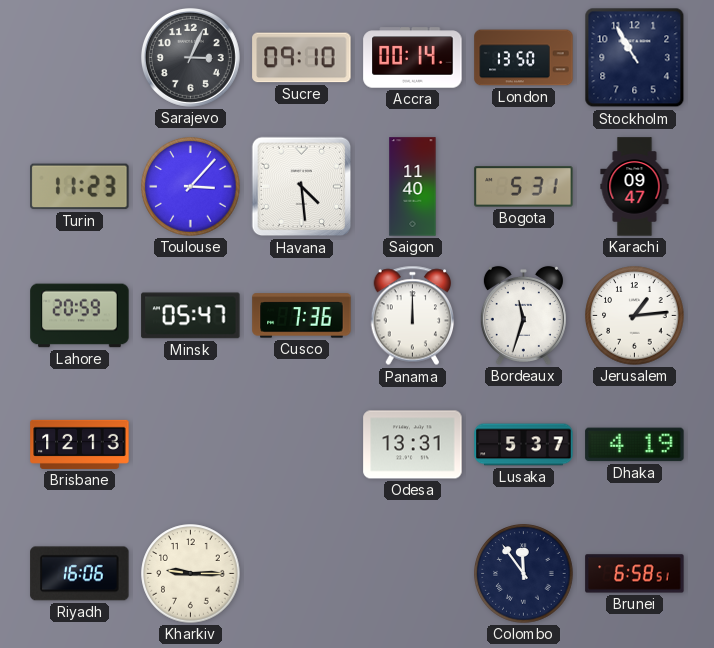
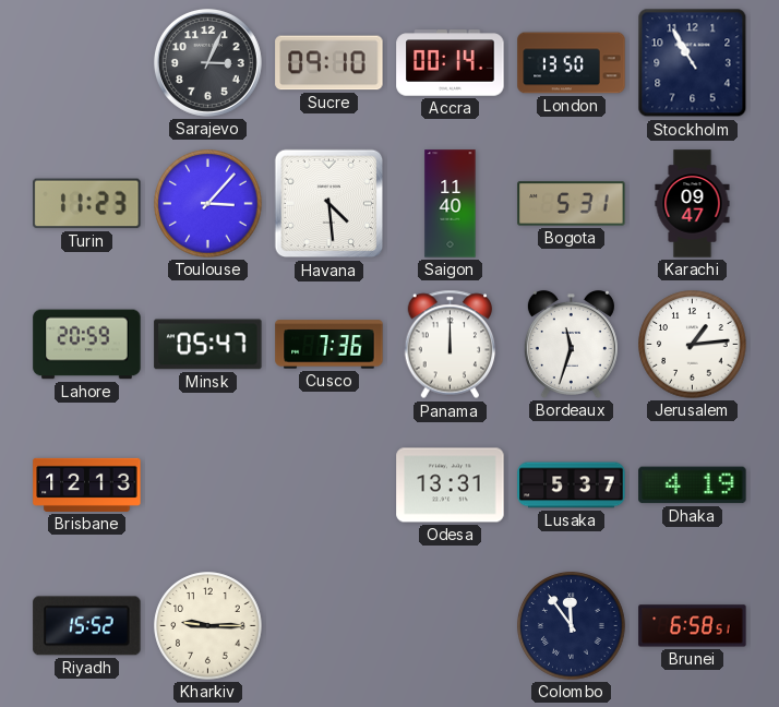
Riyadh: 16:06 -> 15:52 (87, 626)
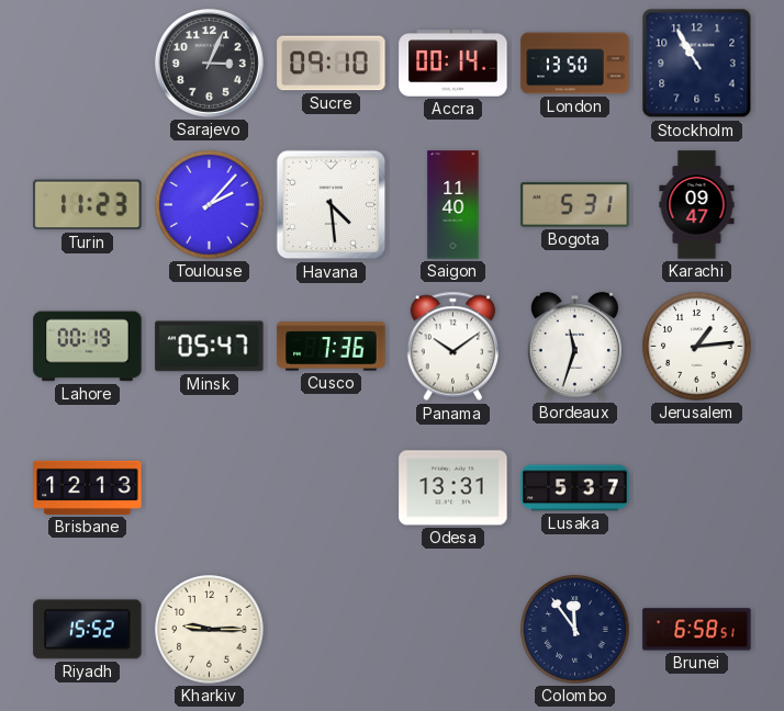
Toulouse: 3:07 -> 2:07 (210, 205)
Lahore: 20:59 -> 00:19 (88, 347)
Panama: 12:00 -> 10:09 (453, 347)
Dhaka: 4:19 -> none (693, 486)
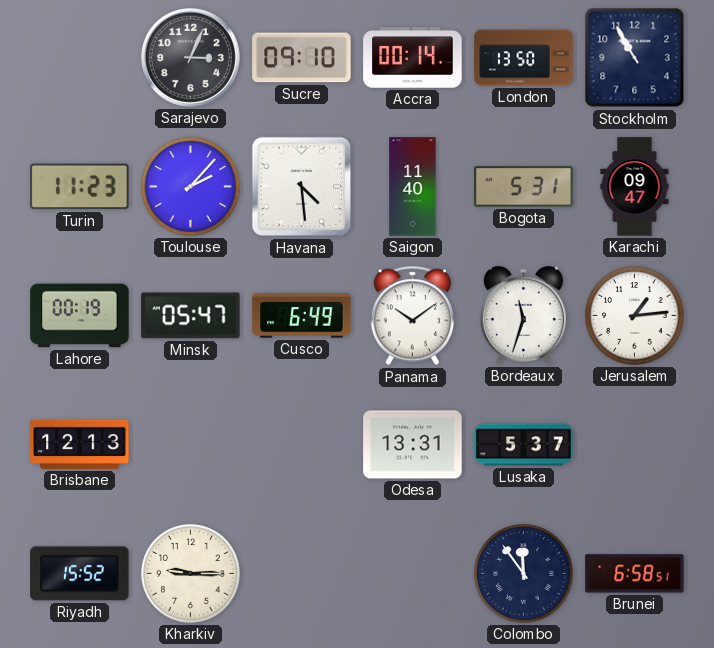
Cusco: 7:36 -> 6:49 (302, 316)
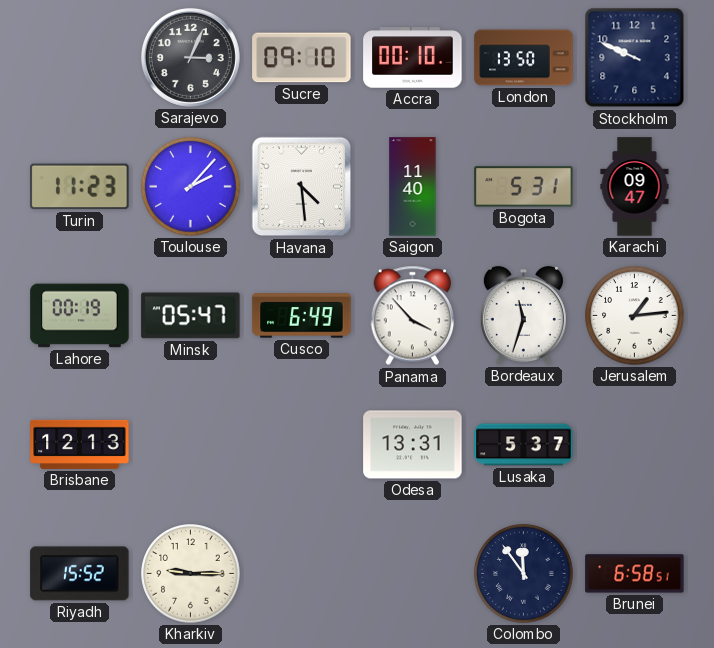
Accra: 00:14 -> 00:10 (413, 58)
Stockholm: 10:55 -> 9:49 (635, 58)
Panama: 10:09 -> 3:53 (413, 316)
